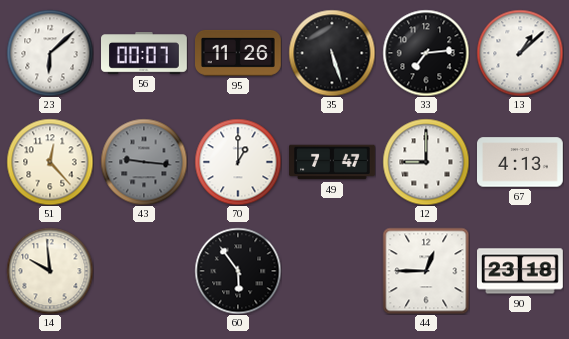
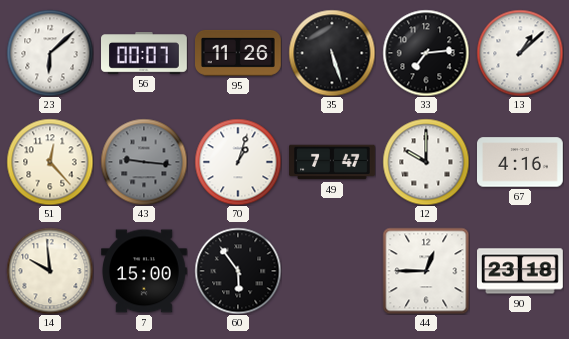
70: 1:00 -> 1:03 (238, 162)
12: 9:00 -> 10:00 (426, 162)
67: 4:13 -> 4:16 (521, 162)
7: none -> 15:00 (145, 271)
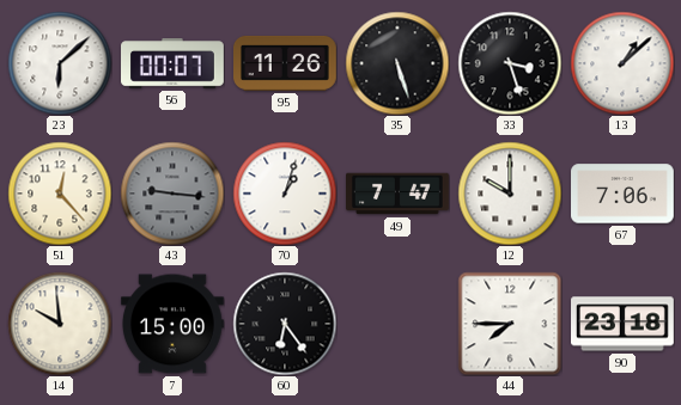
33: 7:14 -> 3:27 (510, 63)
67: 4:16 -> 7:06 (624, 194)
60: 5:54 -> 6:24 (285, 324)
44: 12:45 -> 7:45 (510, 324)
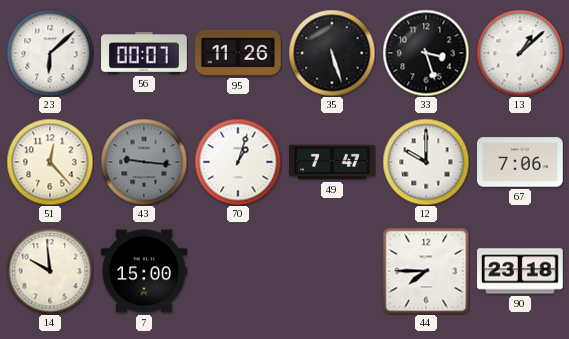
60: 6:24 -> none (285, 324)
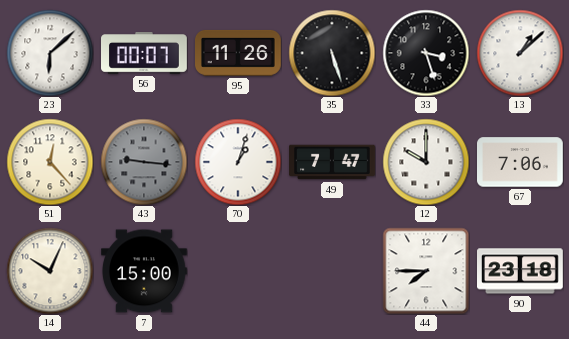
14: 9:59 -> 10:04 (50, 271)
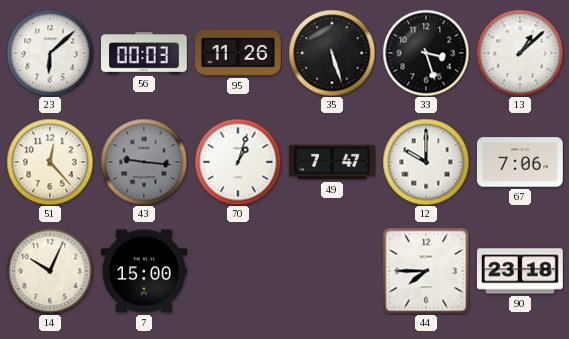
56: 00:07 -> 00:03 (145, 53)
